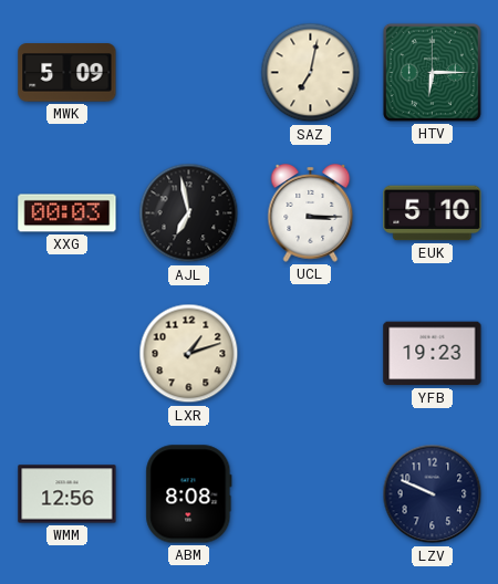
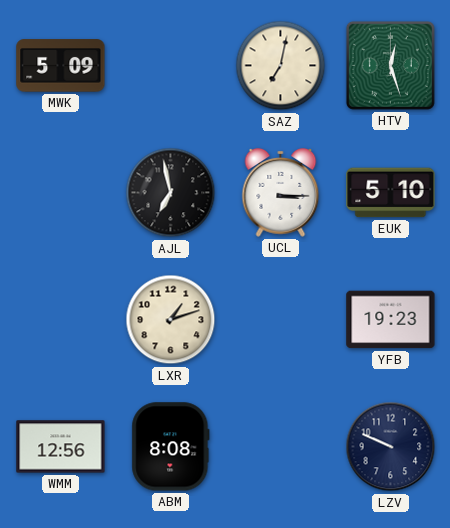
HTV: 6:15 -> 12:27 (390, 65)
XXG: 00:03 -> none (68, 213)
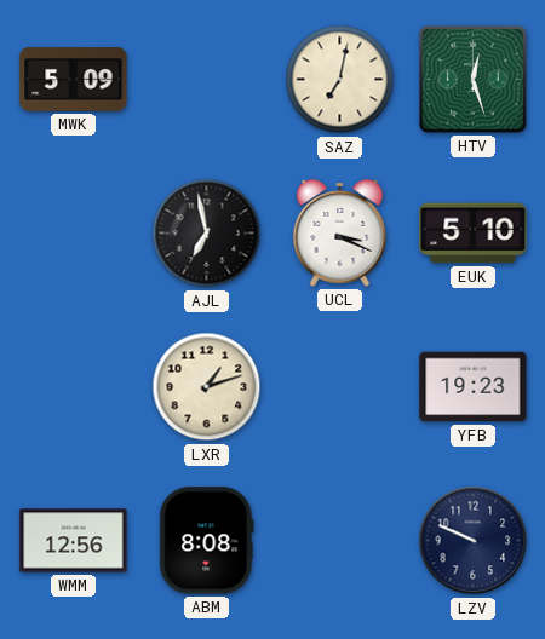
UCL: 3:15 -> 3:19 (340, 234)
